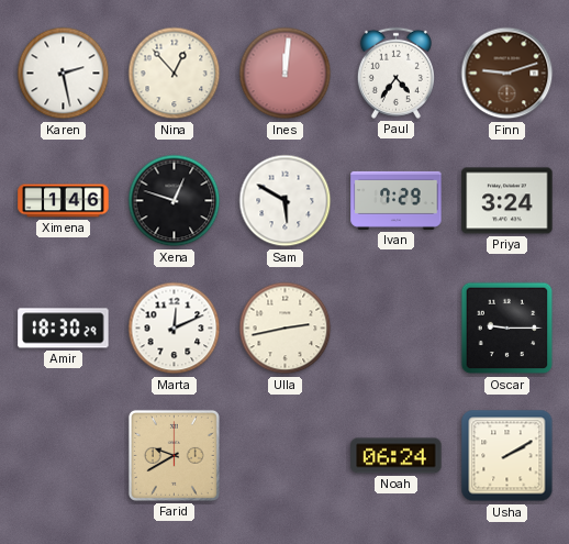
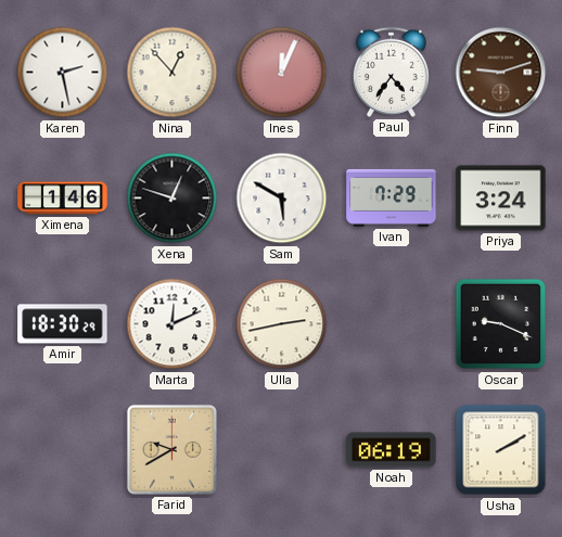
Ines: 12:01 -> 12:04 (282, 73)
Oscar: 9:15 -> 9:19 (501, 324)
Noah: 06:24 -> 06:19 (392, 450)
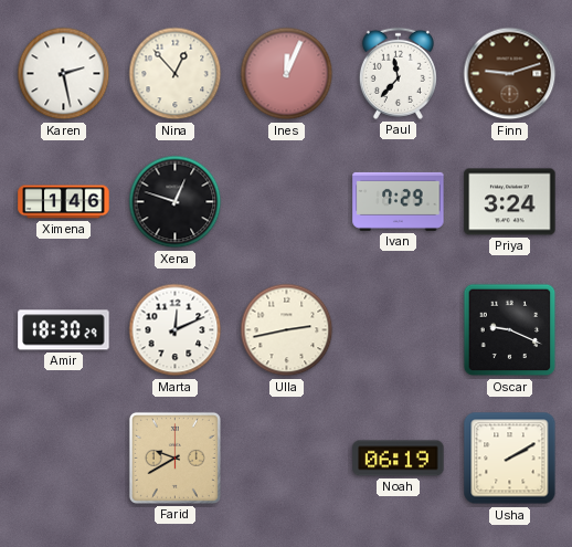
Paul: 4:36 -> 11:37 (398, 73)
Sam: 5:50 -> none (282, 199)
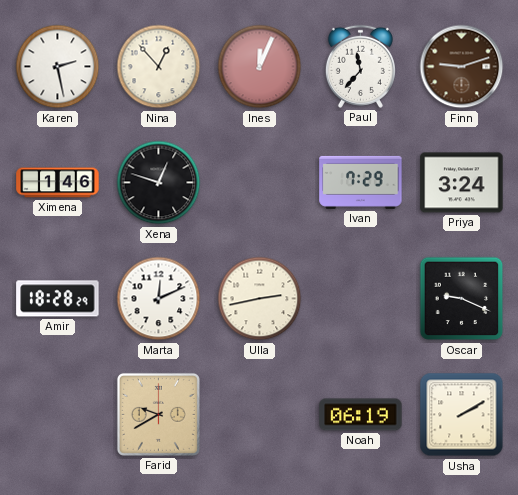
Amir: 18:30 -> 18:28 (58, 299)
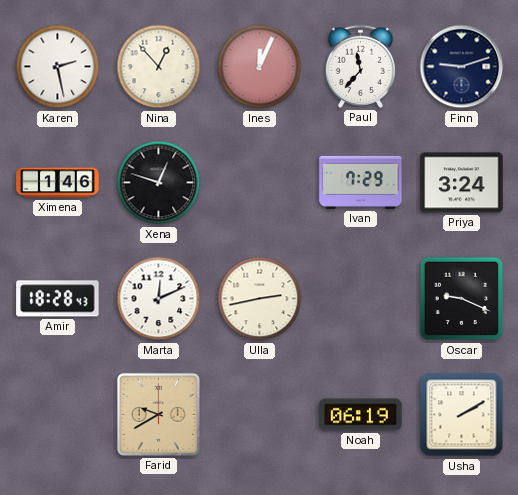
Finn dial: brown -> navy (462, 67)
Amir: 18:28:29 -> 18:28:43 (58, 299)
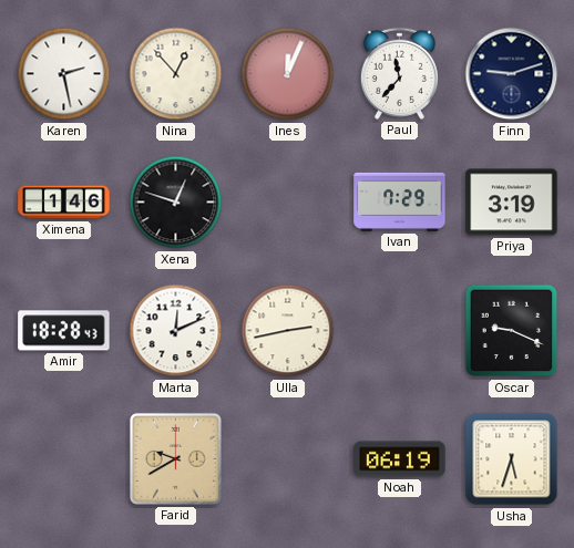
Priya: 3:24 -> 3:19 (512, 203)
Usha: 2:10 -> 5:33 (512, 459)
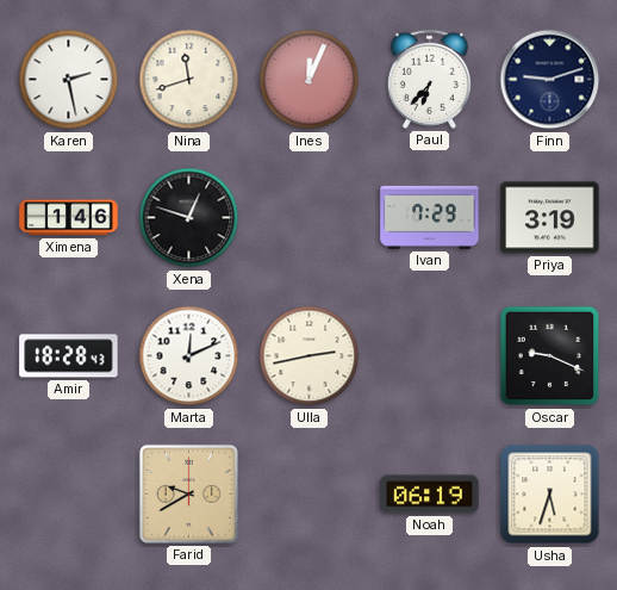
Nina: 12:53 -> 11:42 (189, 80)
Paul: 11:37 -> 6:37 (429, 79)
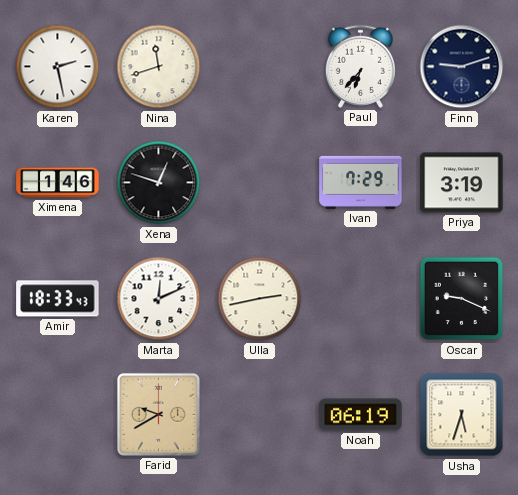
Ines: 12:04 -> none (310, 80)
Amir: 18:28 -> 18:33 (58, 299)
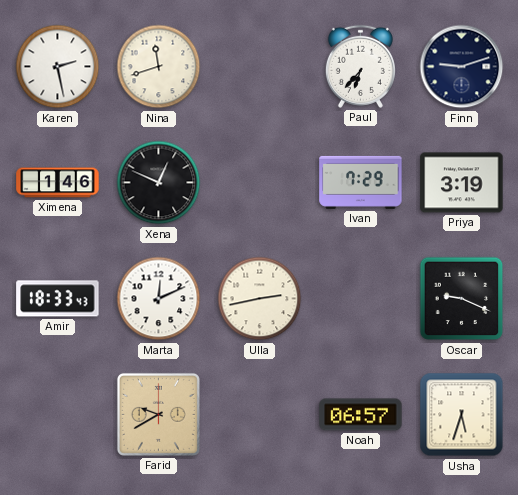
Xena: 12:48 -> 12:49 (159, 183)
Noah: 06:19 -> 06:57 (361, 415)
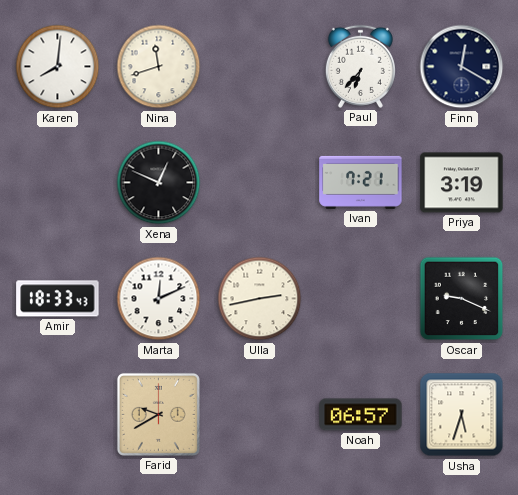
Karen: 2:28 -> 8:01 (58, 67)
Finn: 9:12 -> 12:20 (462, 67)
Ximena: 1:46 -> none (58, 183)
Ivan: 7:29 -> 7:21 (361, 182)
